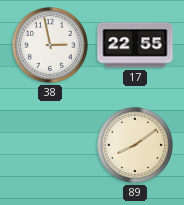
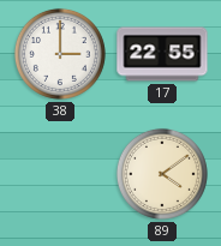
38: 2:58 -> 3:00 (60, 54)
89: 8:09 -> 4:09 (162, 174)
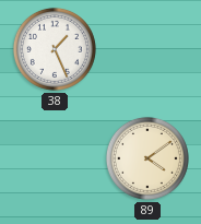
38: 3:00 -> 1:26 (55, 49)
17: 22:55 -> none (162, 54)
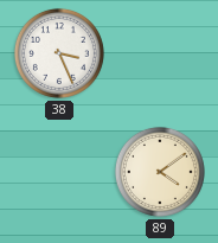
38: 1:26 -> 3:26 (59, 53)
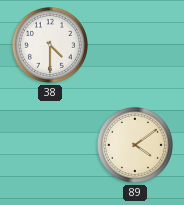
38: 3:26 -> 4:30 (50, 45)
